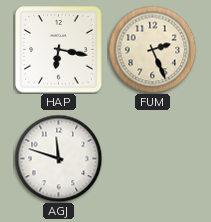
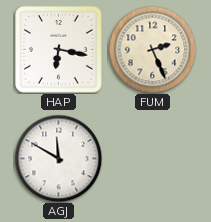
AGJ: 11:48 -> 11:50 (58, 158)
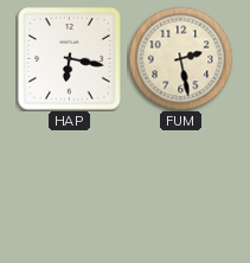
FUM: 2:26 -> 2:28 (180, 58)
AGJ: 11:50 -> none (58, 158)
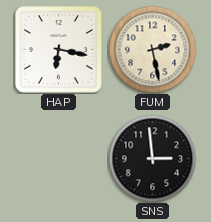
SNS: none -> 2:59 (152, 158)
